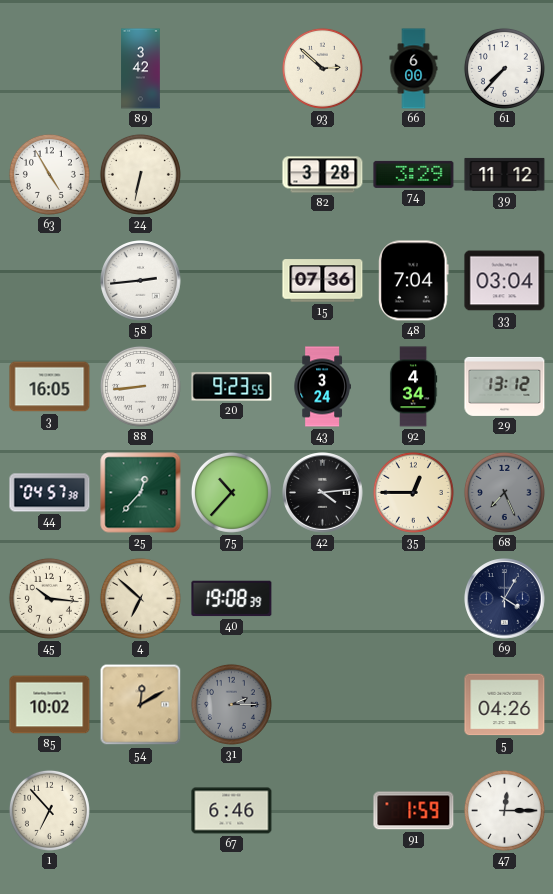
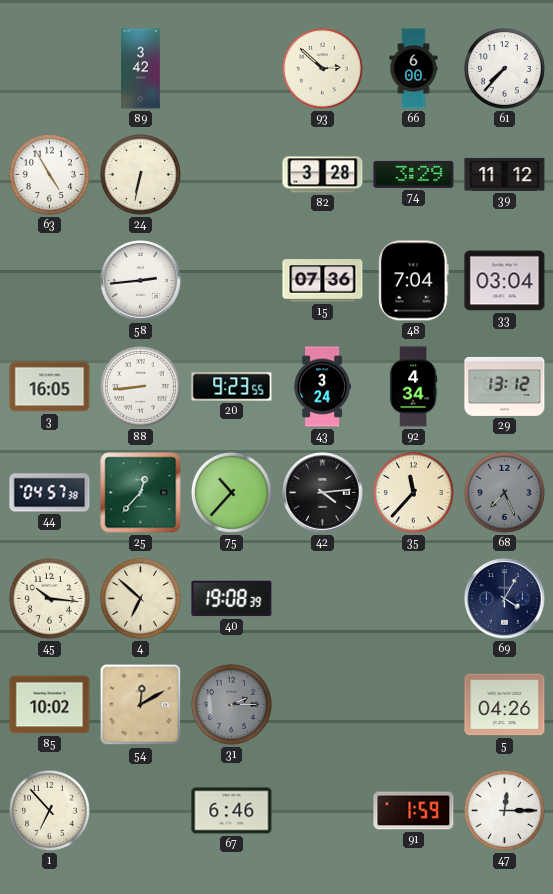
35: 12:45 -> 11:37 (413, 492)
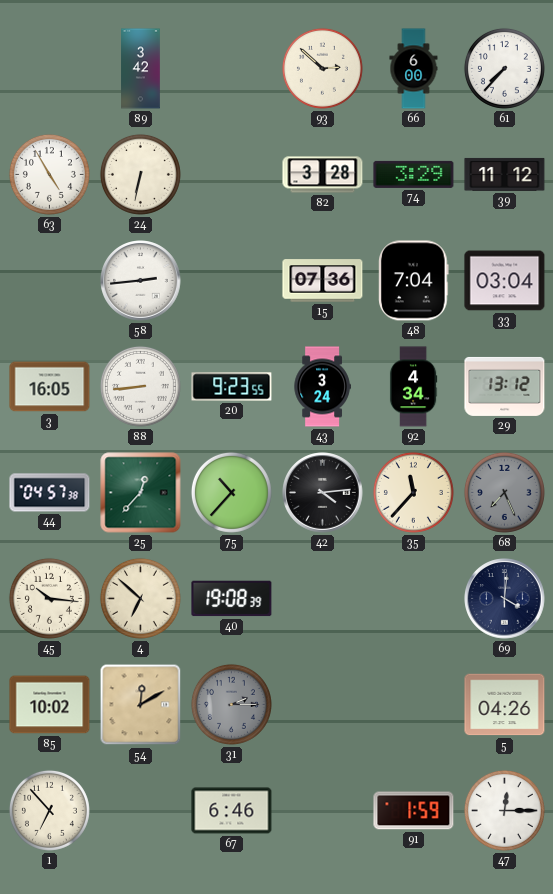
69: 4:05 -> 4:01 (505, 599)
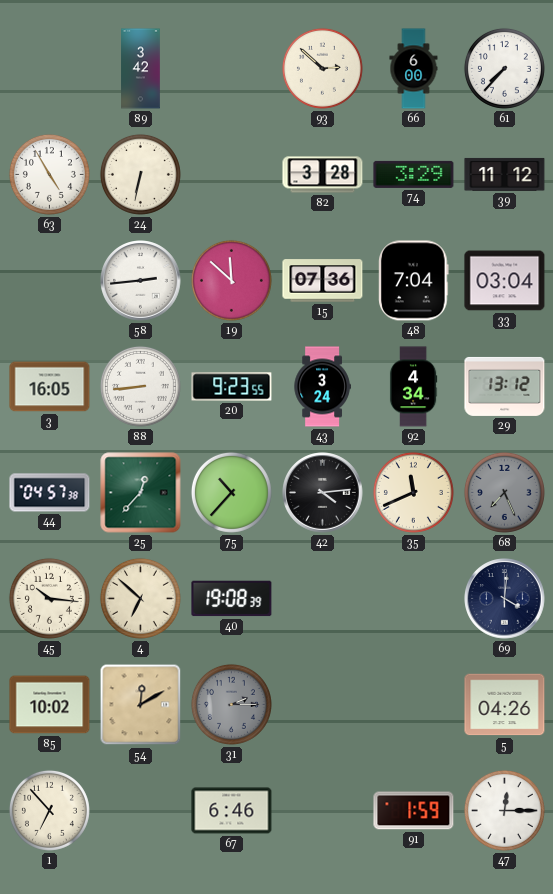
19: none -> 11:52 (231, 280)
35: 11:37 -> 11:41 (413, 492)
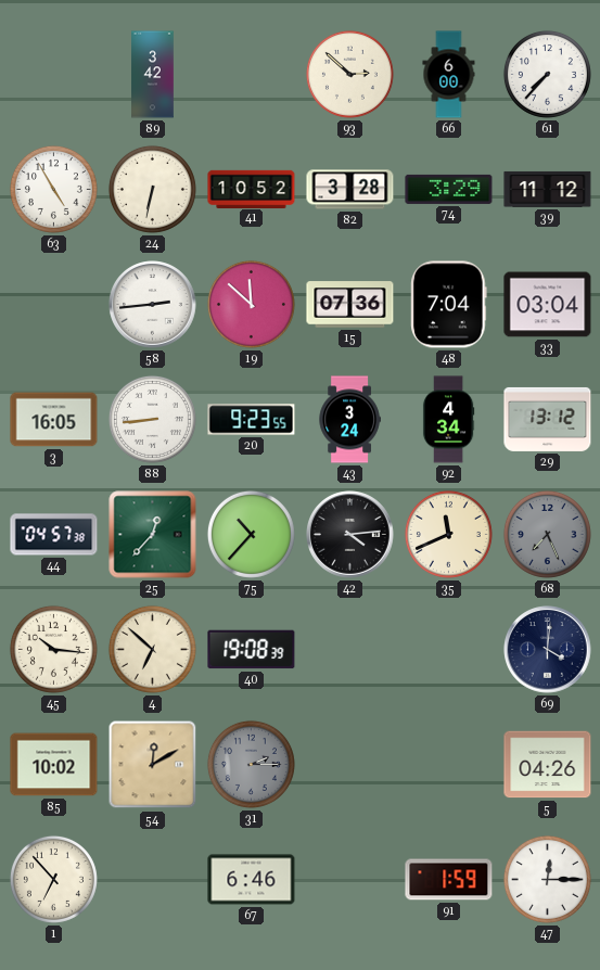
41: none -> 10:52 (252, 189)
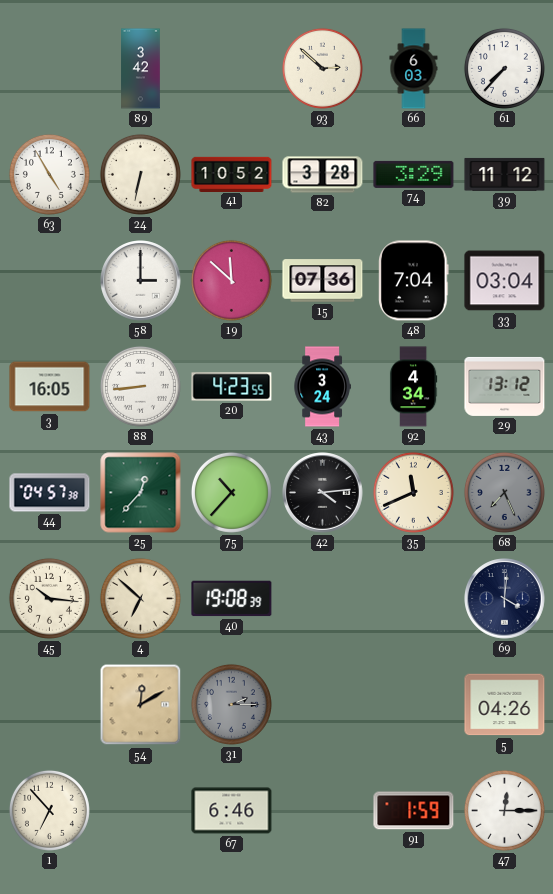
66: 6:00 -> 6:03 (414, 69)
58: 2:44 -> 3:00 (141, 281)
20: 9:23 -> 4:23 (232, 387)
85: 10:02 -> none (54, 765)
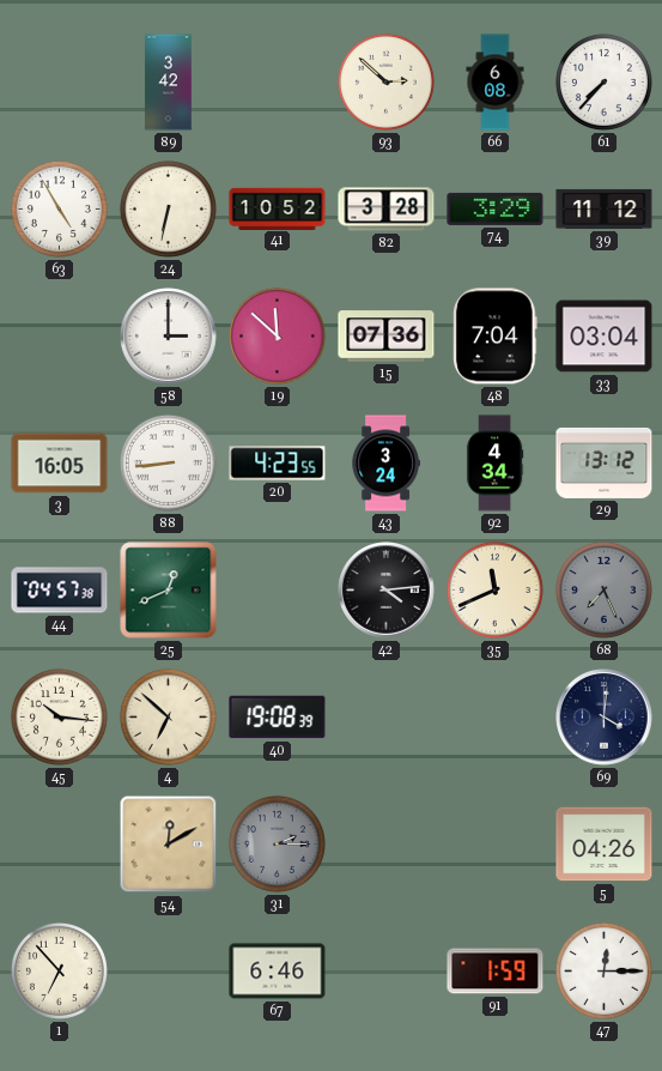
66: 6:03 -> 6:08 (496, 83)
25: 12:37 -> 12:41 (169, 591)
75: 10:37 -> none (231, 492)
